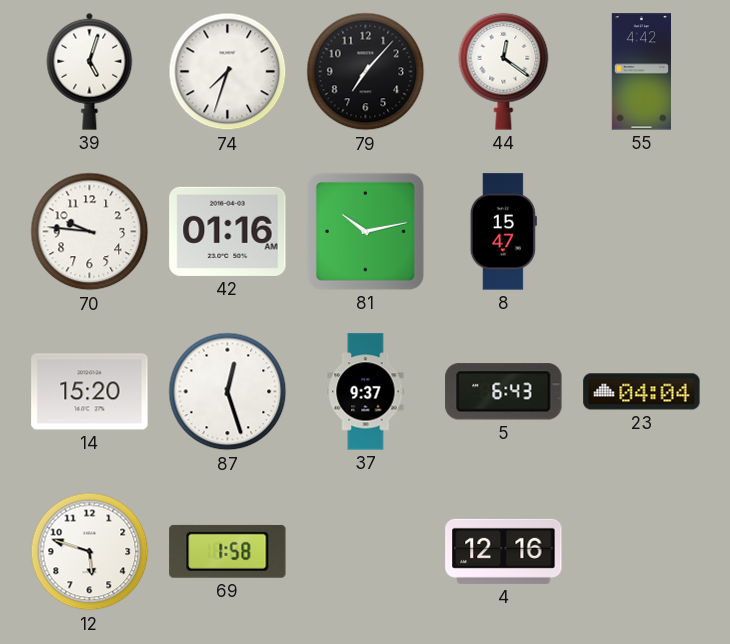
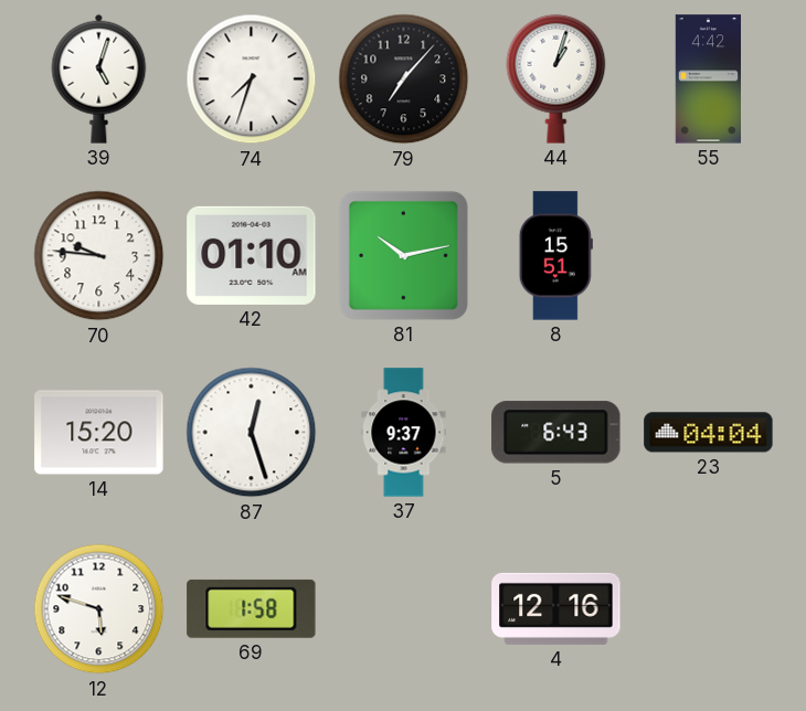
44: 12:21 -> 1:03 (556, 78)
42: 01:16 -> 01:10 (252, 255)
8: 15:47 -> 15:51 (555, 256)
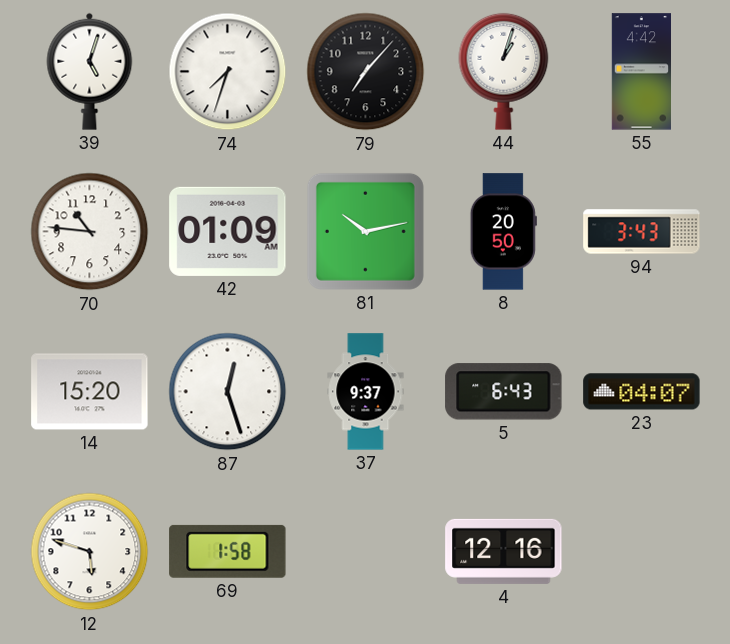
70: 9:46 -> 10:46 (90, 232)
42: 01:10 -> 01:09 (228, 231)
8: 15:51 -> 20:50 (503, 232)
94: none -> 3:43 (642, 232)
23: 04:04 -> 04:07 (642, 392)
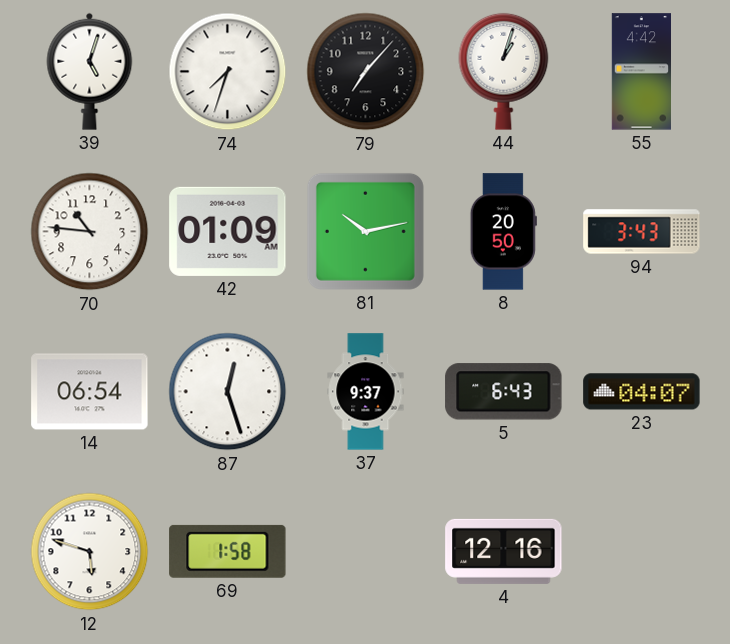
14: 15:20 -> 06:54 (90, 392)
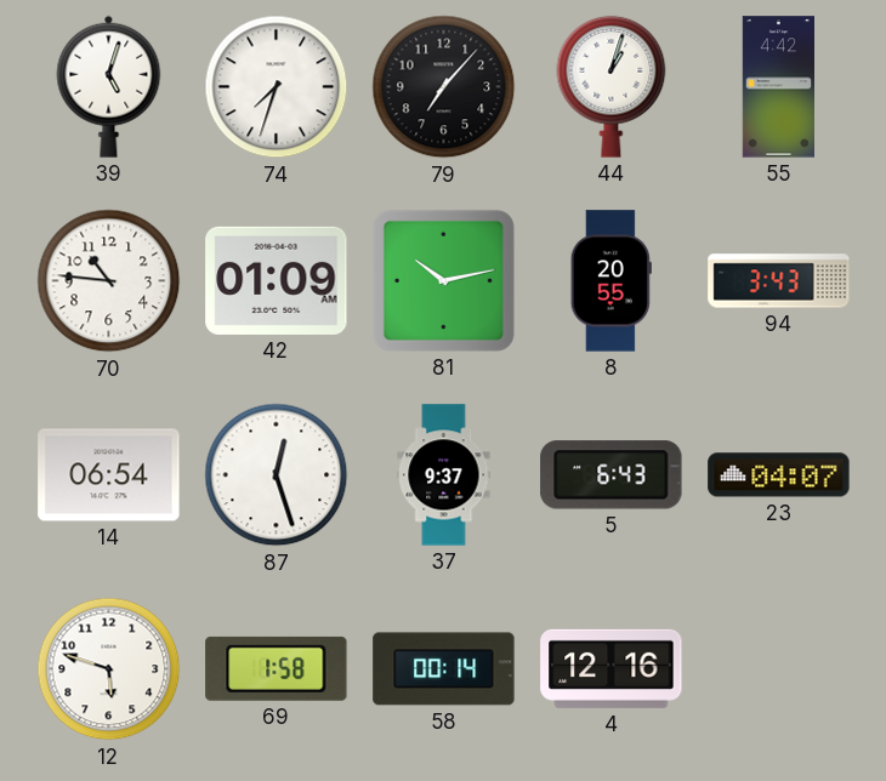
8: 20:50 -> 20:55 (610, 281)
58: none -> 00:14 (444, 669)
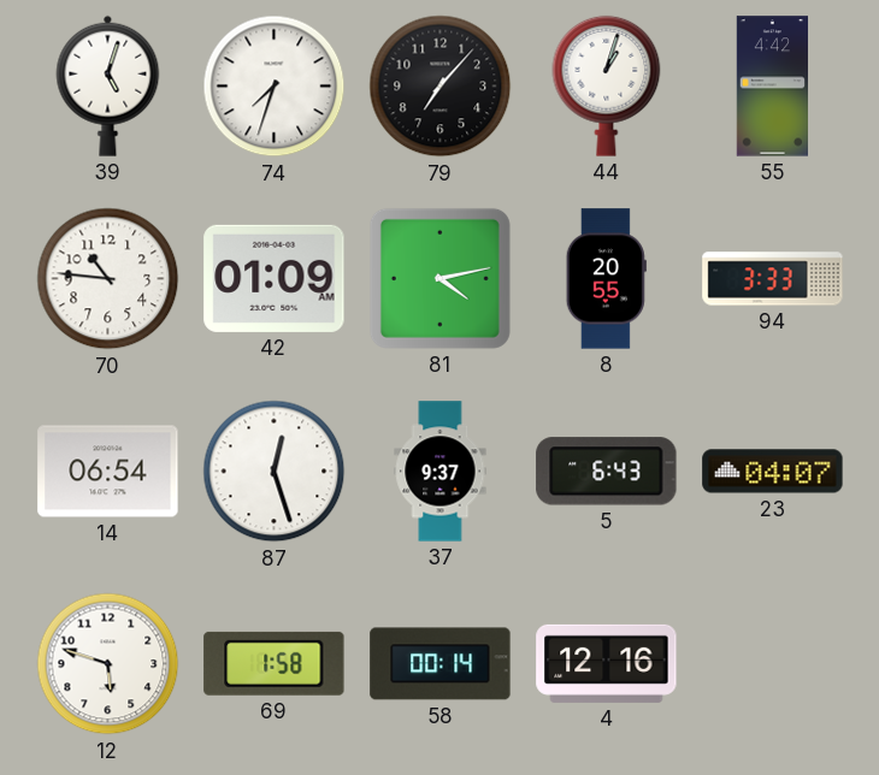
81: 10:13 -> 4:13 (440, 278)
94: 3:43 -> 3:33 (773, 279)
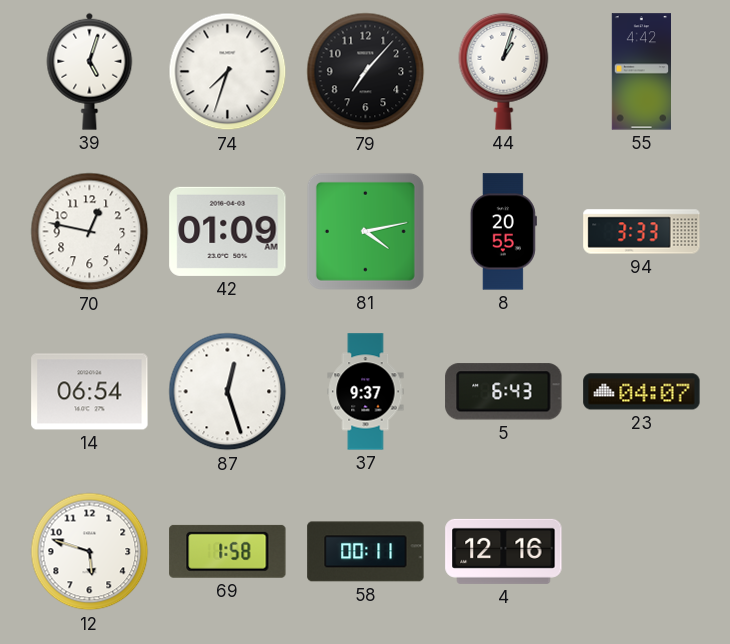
70: 10:46 -> 12:47 (90, 232)
58: 00:14 -> 00:11 (366, 552)
